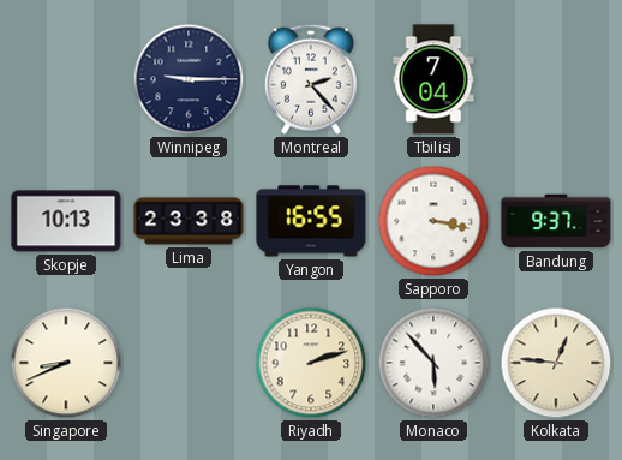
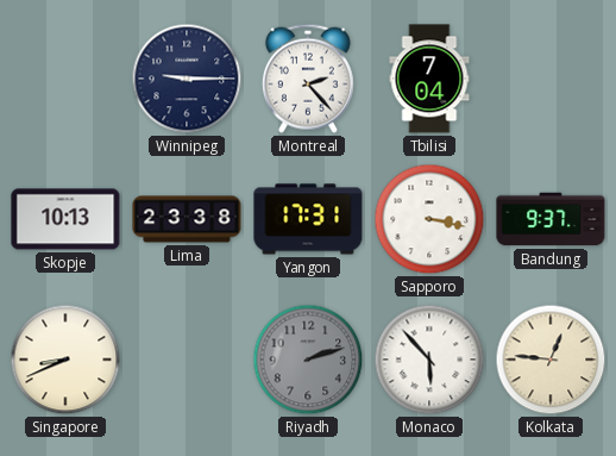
Yangon: 16:55 -> 17:31 (308, 219)
Riyadh dial: cream -> grey (308, 360)
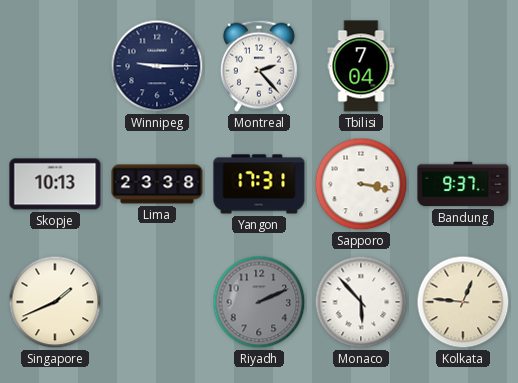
Singapore: 8:41 -> 1:41 (55, 302)
Riyadh: 2:12 -> 2:11 (259, 302)
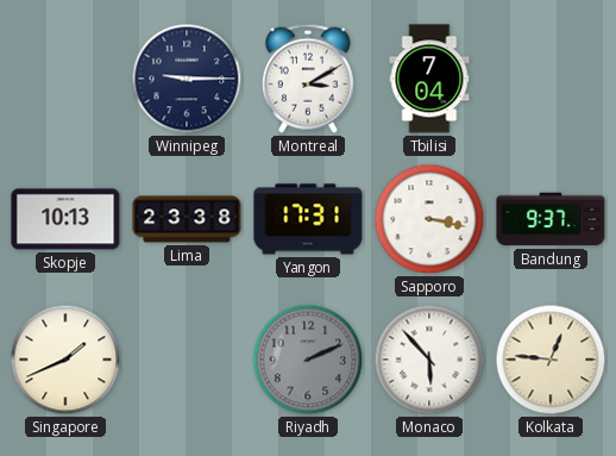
Montreal: 2:23 -> 3:10 (308, 79)
